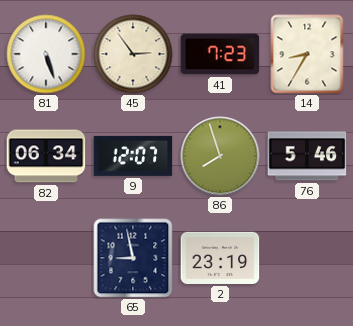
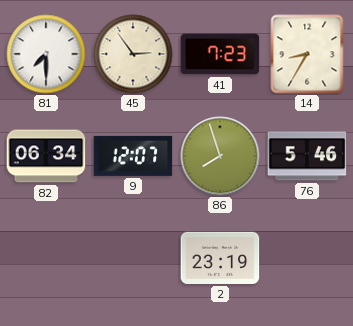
81: 5:27 -> 7:30 (46, 54)
65: 8:58 -> none (133, 258)
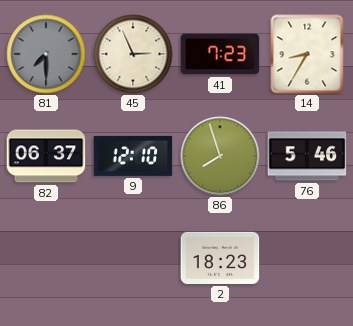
81 dial: white -> grey (46, 54)
45: 2:54 -> 2:56 (133, 54)
82: 06:34 -> 06:37 (46, 156)
9: 12:07 -> 12:10 (133, 156)
2: 23:19 -> 18:23 (220, 258)
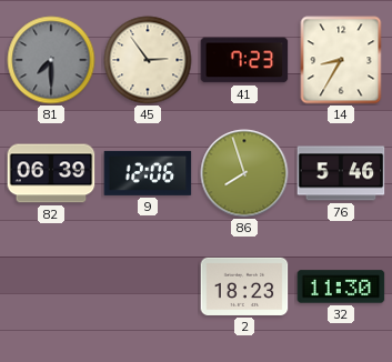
45: 2:56 -> 2:54 (148, 60)
82: 06:37 -> 06:39 (51, 173)
9: 12:10 -> 12:06 (148, 173)
32: none -> 11:30 (341, 286)
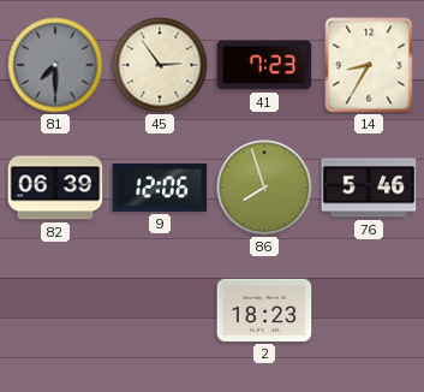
32: 11:30 -> none (341, 286)
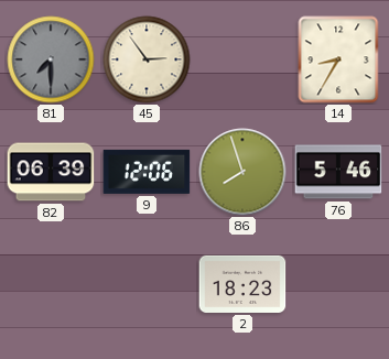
41: 7:23 -> none (264, 65)
